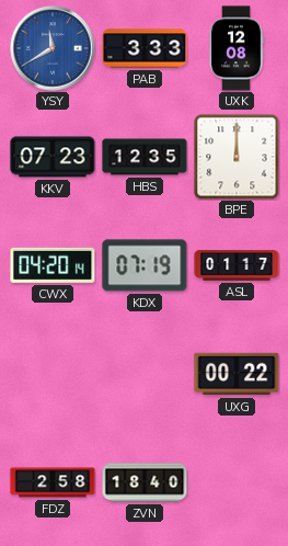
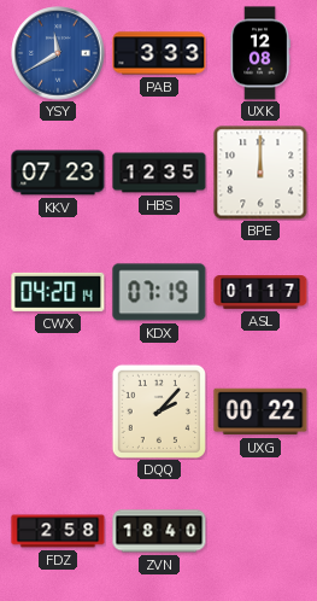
DQQ: none -> 2:07 (159, 412)
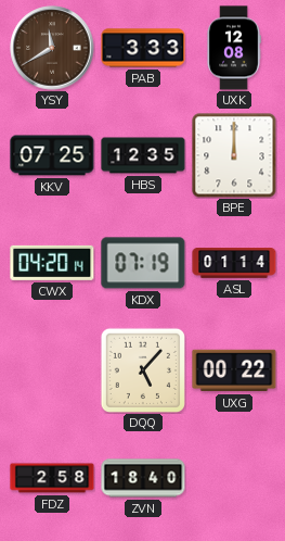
YSY dial: blue -> brown (52, 48)
KKV: 07:23 -> 07:25 (52, 155)
ASL: 01:17 -> 01:14 (234, 264)
DQQ: 2:07 -> 5:07 (143, 370)
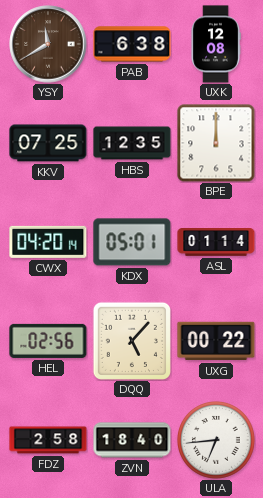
PAB: 3:33 -> 6:38 (132, 44)
KDX: 07:19 -> 05:01 (132, 242)
HEL: none -> 02:56 (48, 341)
ULA: none -> 6:44 (217, 441)
